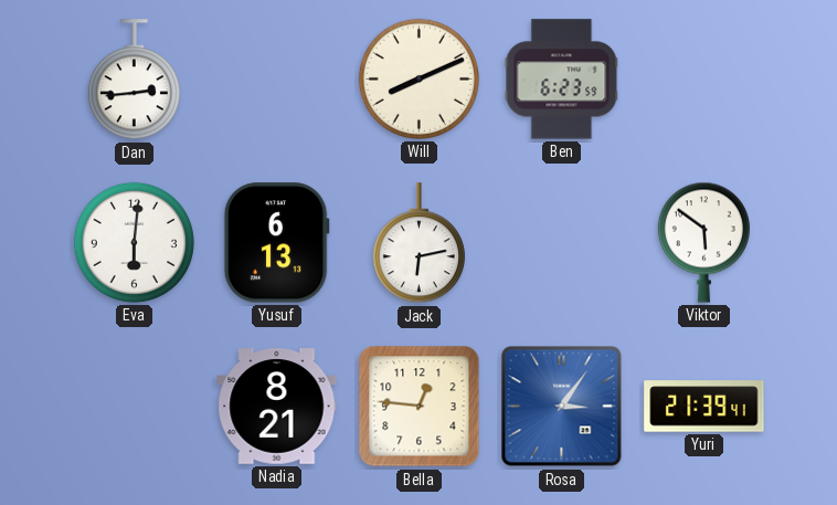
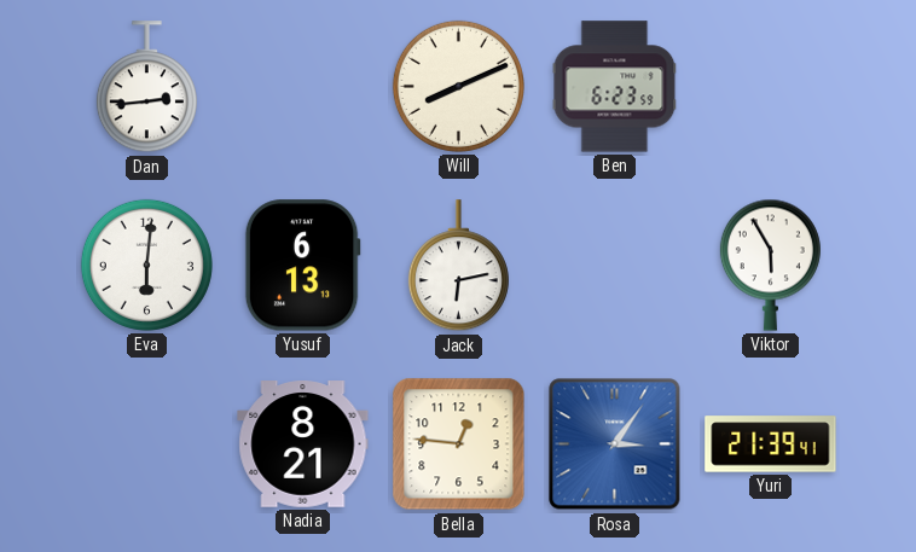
Viktor: 5:51 -> 5:55 (770, 265)
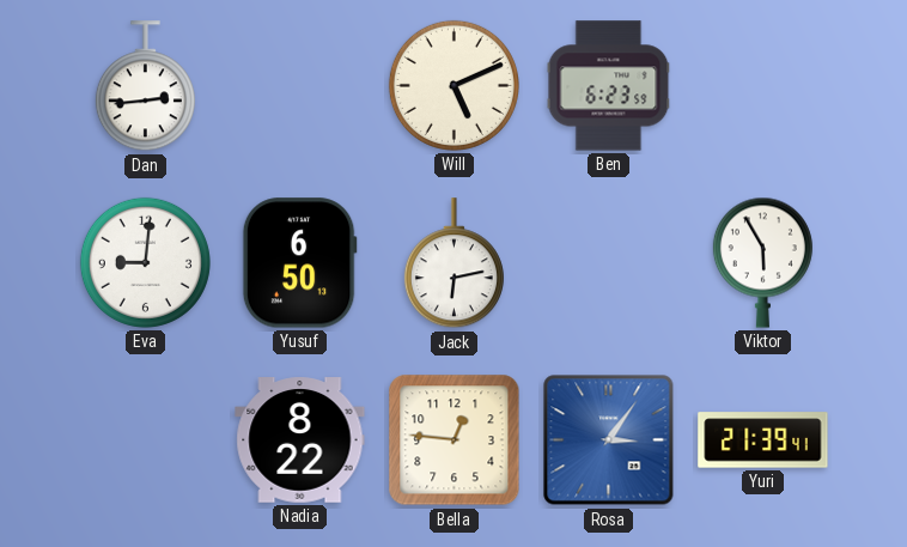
Will: 8:11 -> 5:11 (453, 85)
Eva: 6:01 -> 9:01 (145, 262)
Yusuf: 6:13 -> 6:50 (299, 263)
Nadia: 8:21 -> 8:22 (300, 440)
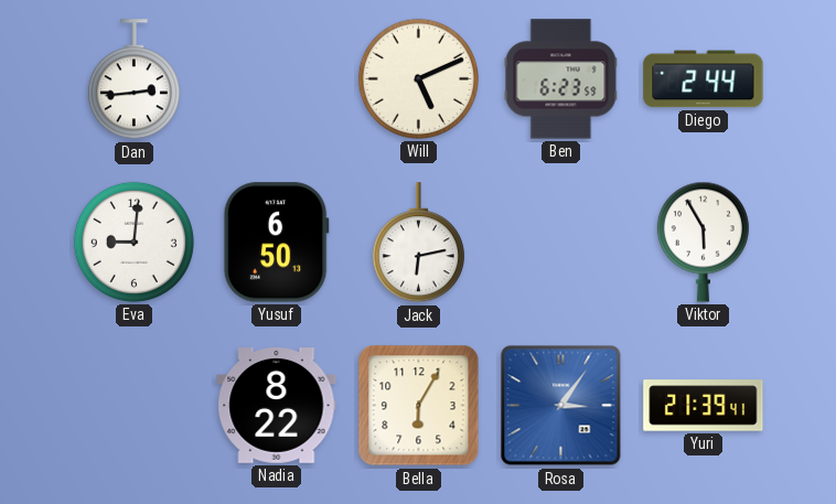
Diego: none -> 2:44 (704, 79)
Bella: 12:46 -> 6:05 (419, 406)
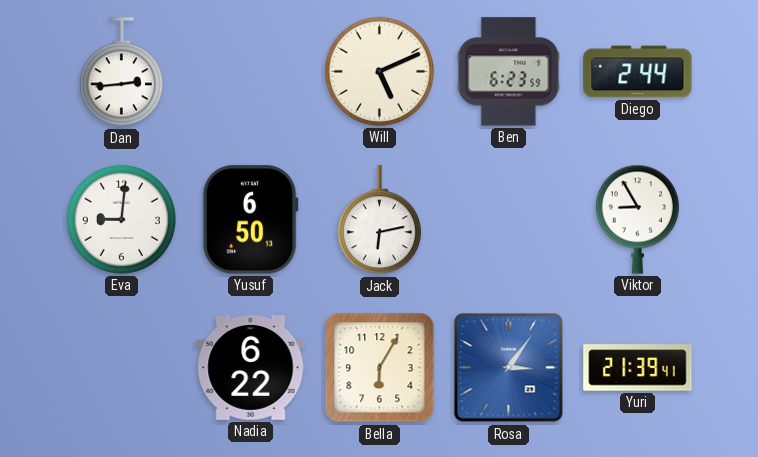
Viktor: 5:55 -> 8:55 (637, 219)
Nadia: 8:22 -> 6:22 (251, 368)
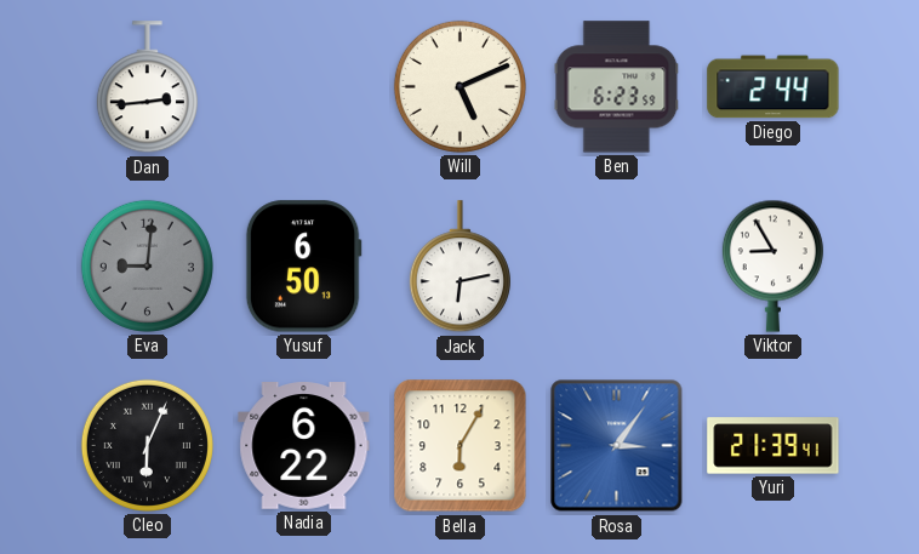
Eva dial: white -> grey (147, 265)
Cleo: none -> 6:04 (147, 445)
